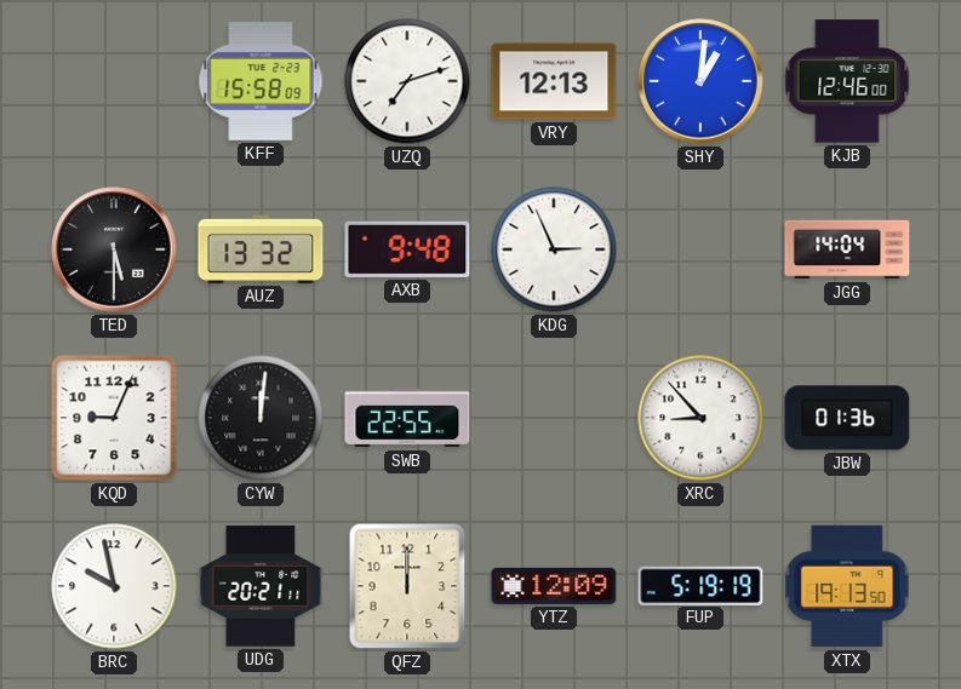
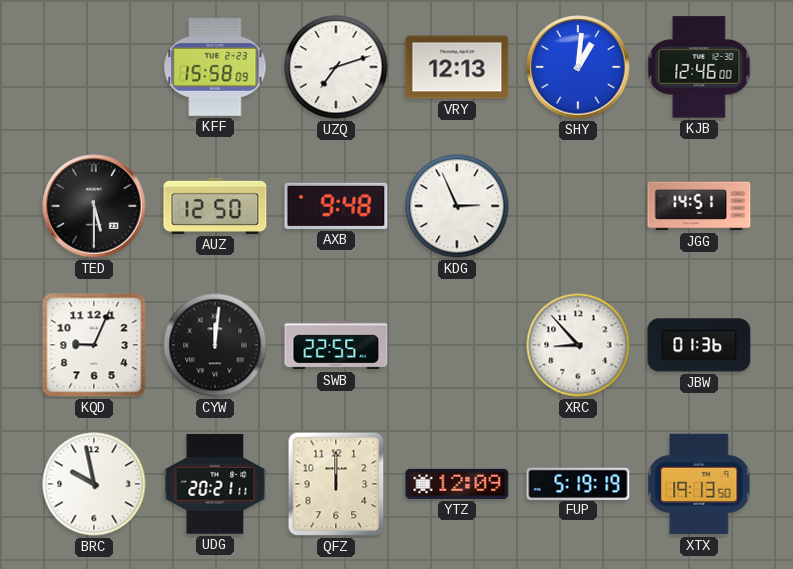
AUZ: 13:32 -> 12:50 (215, 206)
JGG: 14:04 -> 14:51 (699, 206)
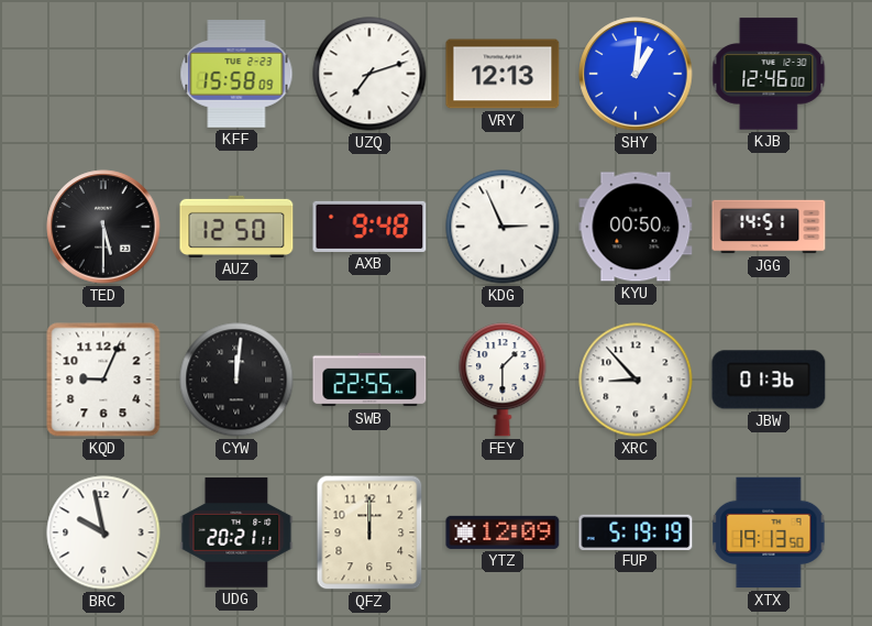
KYU: none -> 00:50 (636, 227)
FEY: none -> 1:30 (503, 380)
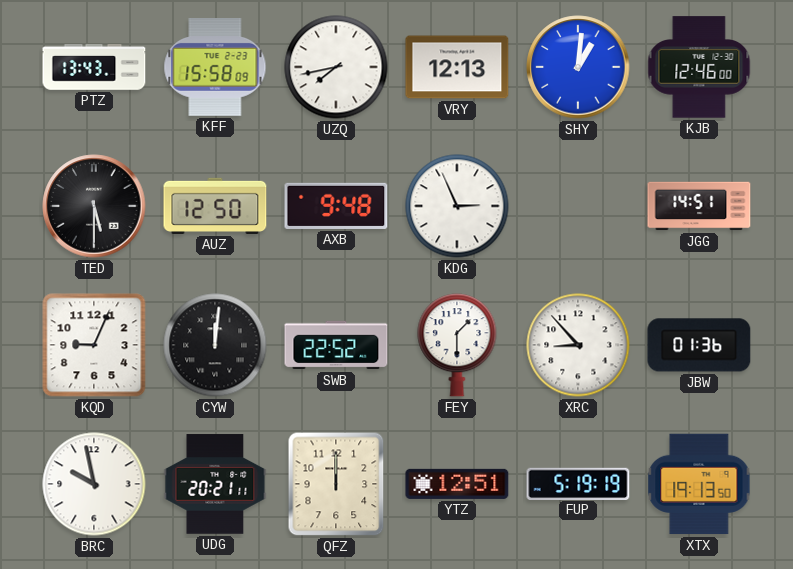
PTZ: none -> 13:43 (94, 67)
UZQ: 7:12 -> 7:43 (336, 67)
KYU: 00:50 -> none (636, 227)
SWB: 22:55 -> 22:52 (336, 345)
YTZ: 12:09 -> 12:51 (457, 484)
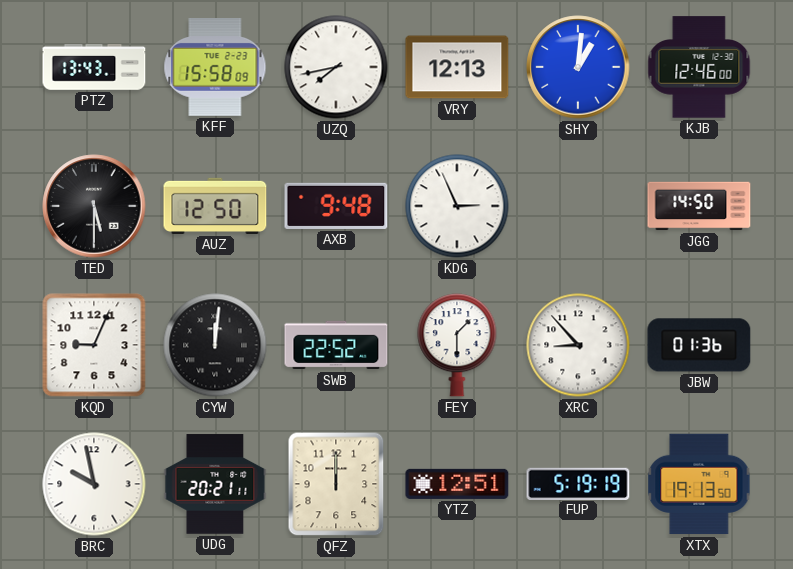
JGG: 14:51 -> 14:50 (699, 206)
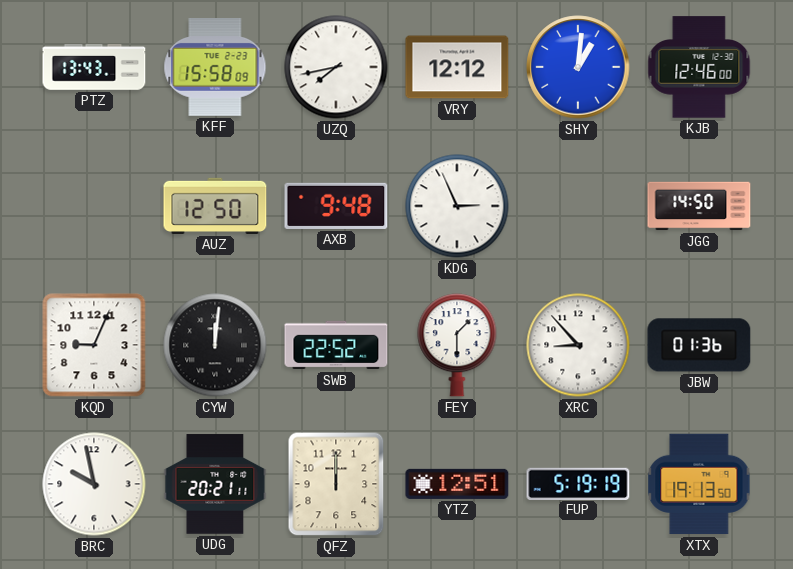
VRY: 12:13 -> 12:12 (457, 67)
TED: 5:30 -> none (94, 206)
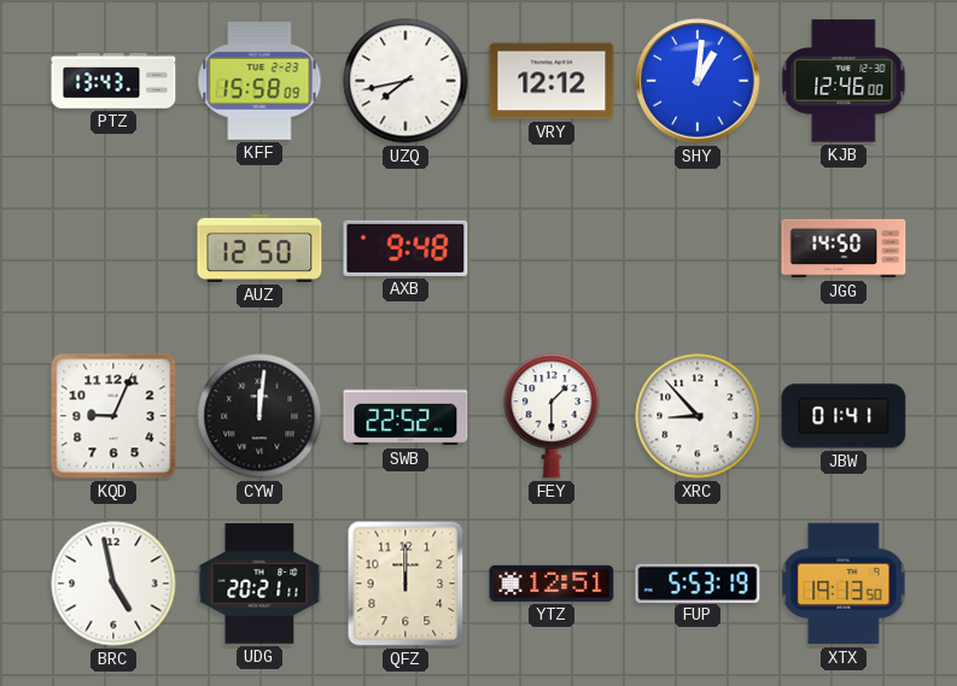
KDG: 2:56 -> none (457, 206)
JBW: 01:36 -> 01:41 (844, 416)
BRC: 9:58 -> 4:58 (113, 584)
FUP: 5:19 -> 5:53 (698, 582)
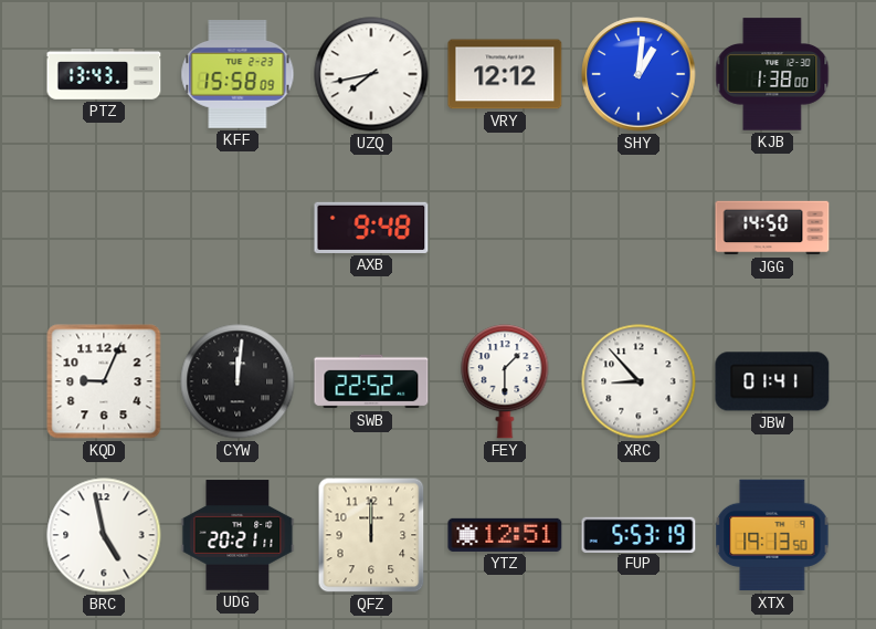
KJB: 12:46 -> 1:38 (772, 74)
AUZ: 12:50 -> none (259, 248)
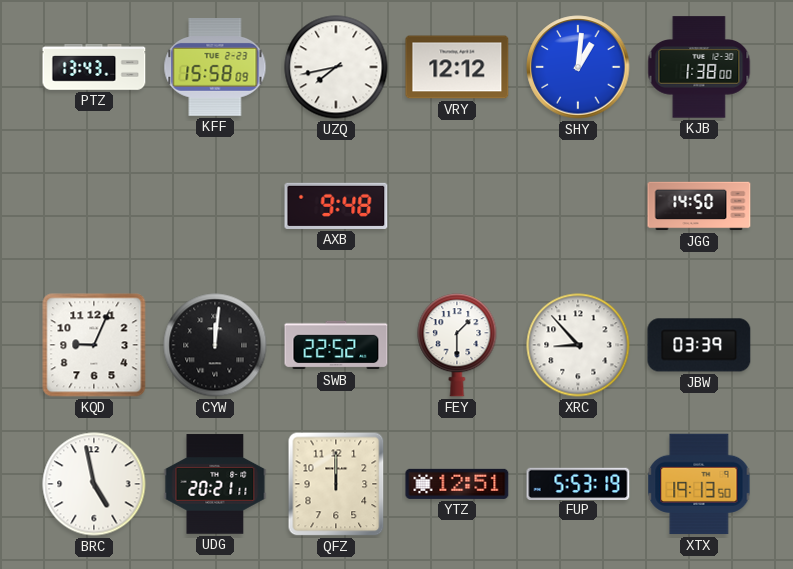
JBW: 01:41 -> 03:39 (699, 345)
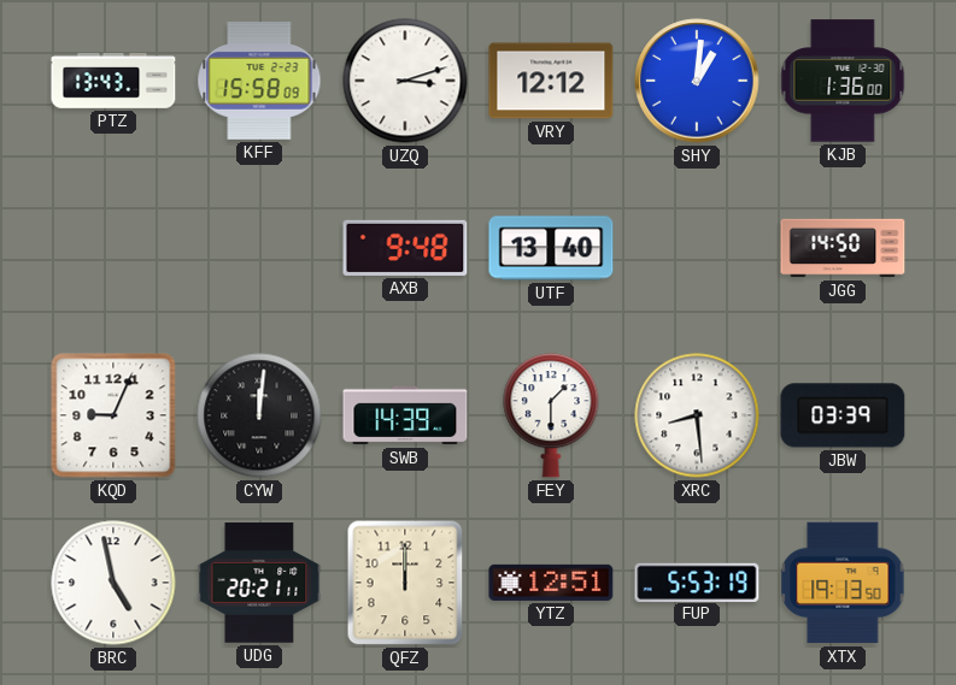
UZQ: 7:43 -> 3:12 (405, 81)
KJB: 1:38 -> 1:36 (843, 81)
UTF: none -> 13:40 (551, 248)
SWB: 22:52 -> 14:39 (405, 415)
XRC: 8:53 -> 8:29 (697, 415)
